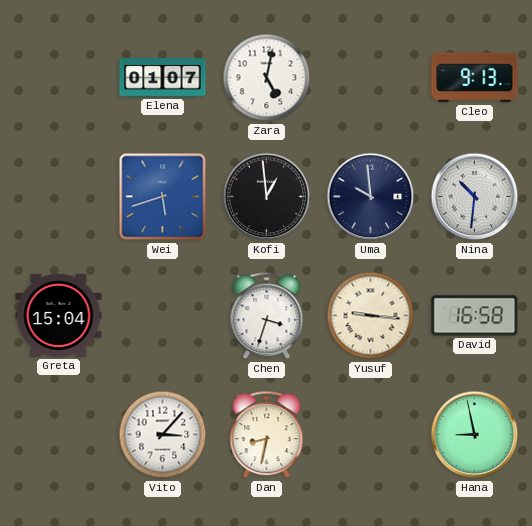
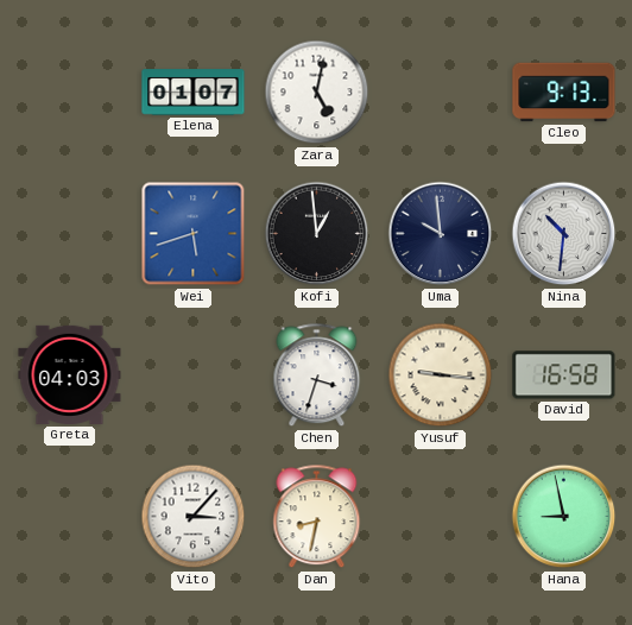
Greta: 15:04 -> 04:03 (70, 374)
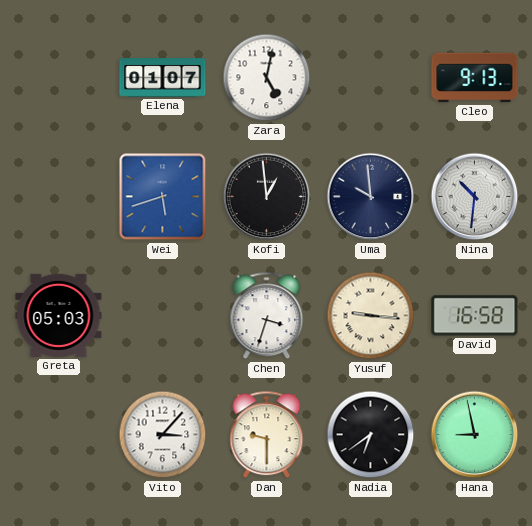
Greta: 04:03 -> 05:03 (59, 315)
Dan: 8:32 -> 9:30 (267, 435)
Nadia: none -> 6:39 (371, 435)
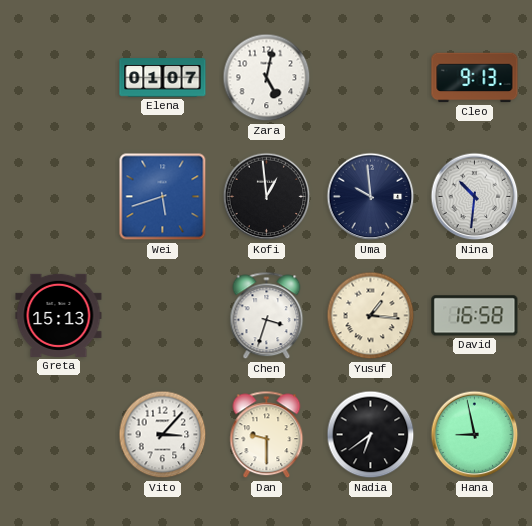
Greta: 05:03 -> 15:13 (59, 315)
Yusuf: 9:16 -> 1:16 (371, 316)
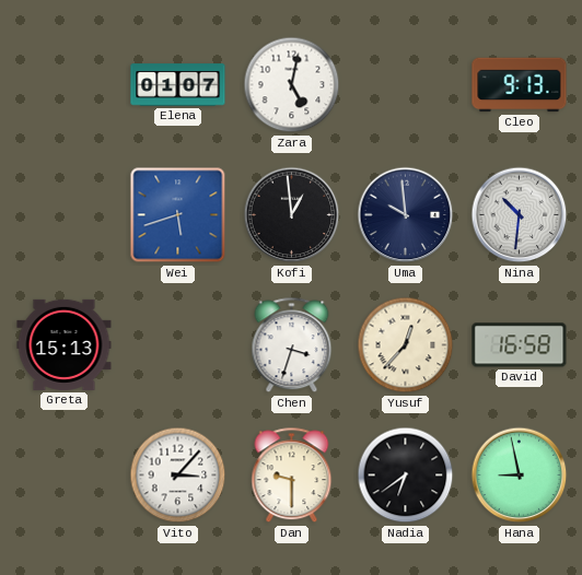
Yusuf: 1:16 -> 12:37 (406, 345)
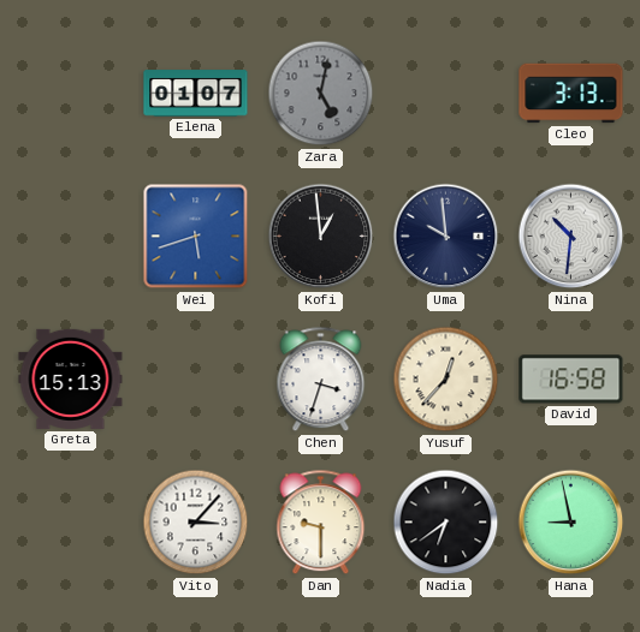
Zara dial: white -> grey (321, 94)
Cleo: 9:13 -> 3:13 (571, 94)
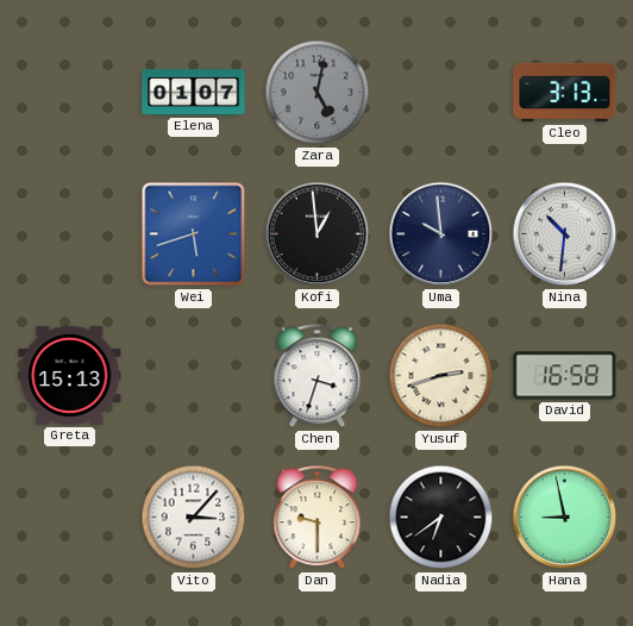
Yusuf: 12:37 -> 2:42 (441, 376)
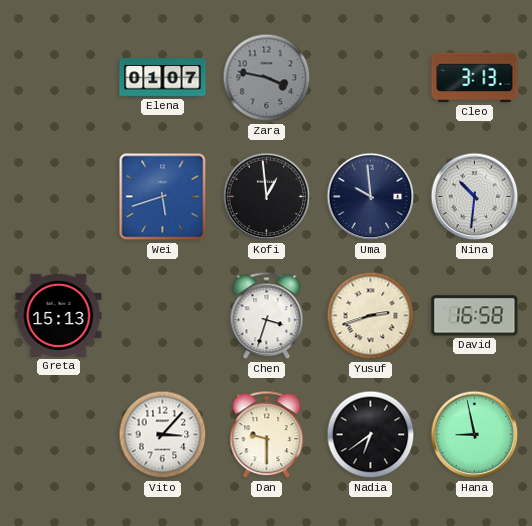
Zara: 5:02 -> 3:47 (267, 78)
